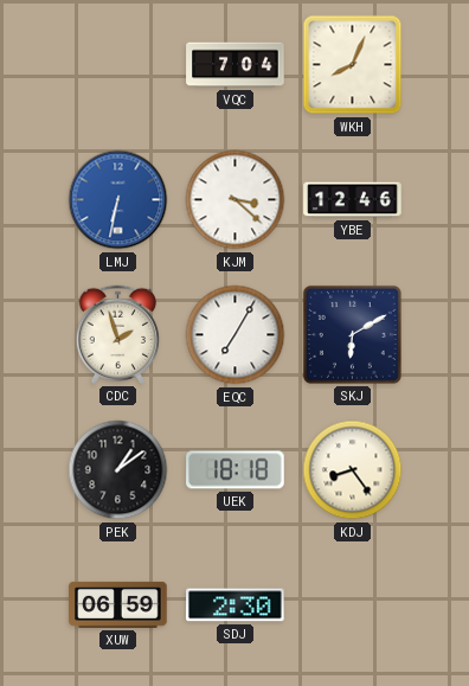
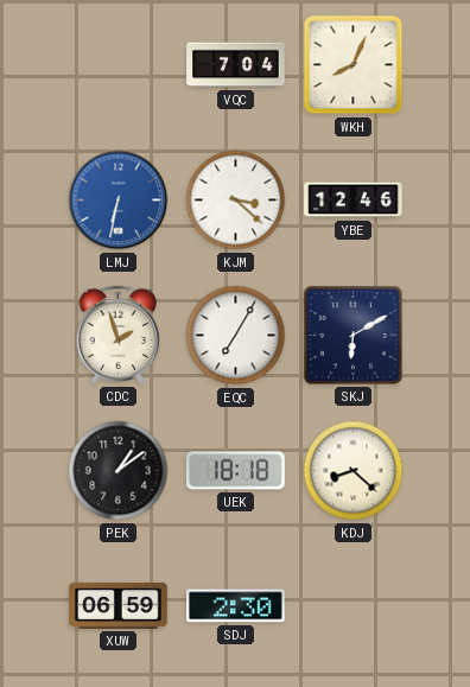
KDJ: 8:24 -> 8:22 (354, 471)
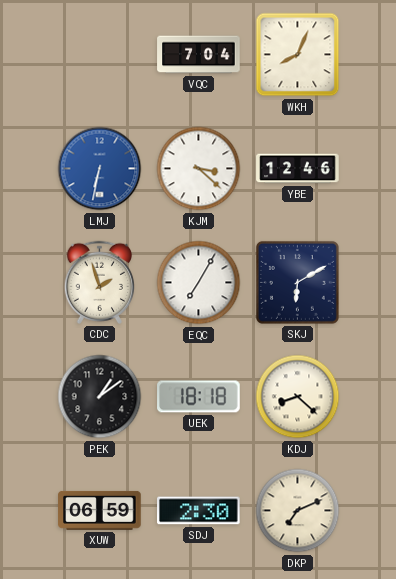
DKP: none -> 7:11 (298, 511)
